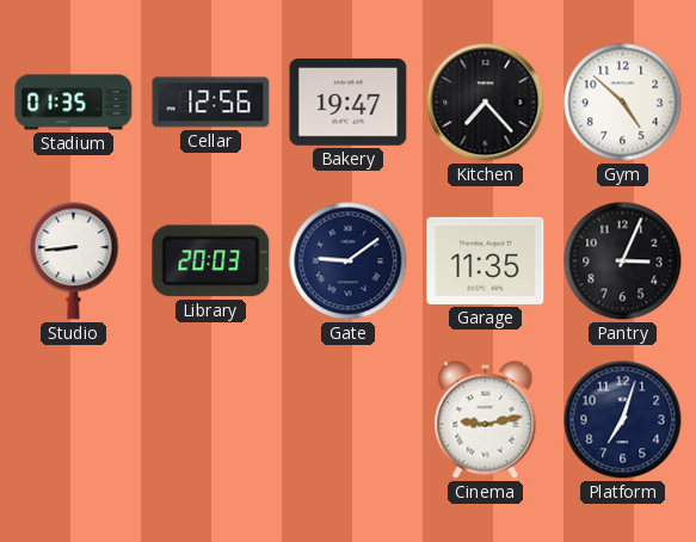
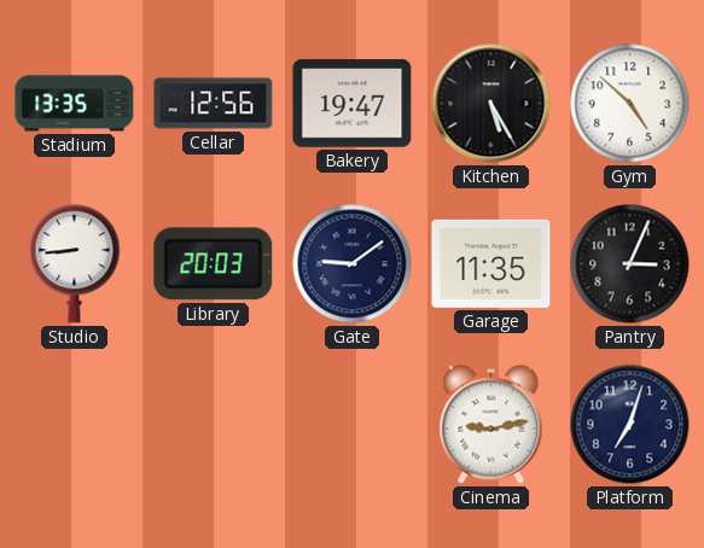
Stadium: 01:35 -> 13:35 (75, 104)
Kitchen: 7:23 -> 5:25 (491, 104)
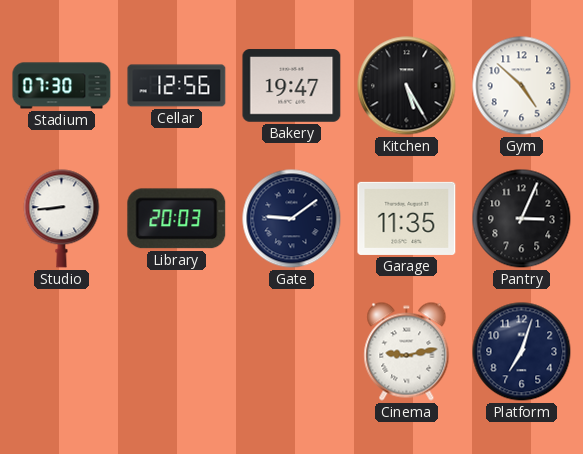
Stadium: 13:35 -> 07:30 (62, 86)
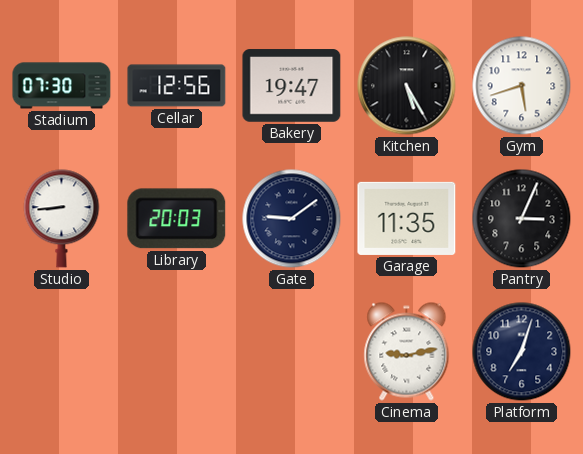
Gym: 4:52 -> 5:42 (522, 86)
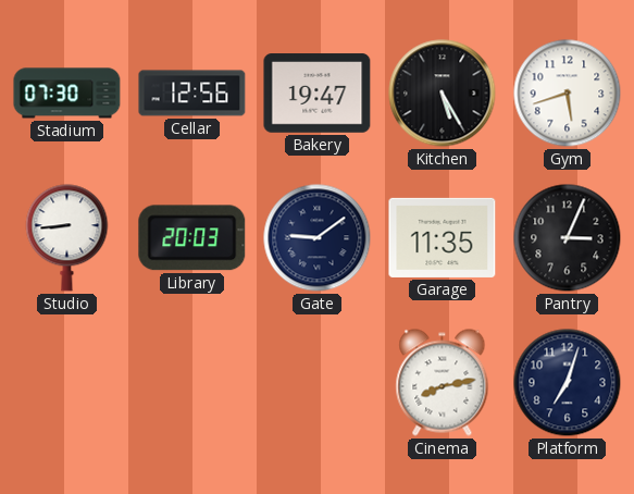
Cinema: 9:13 -> 8:13 (443, 383)
